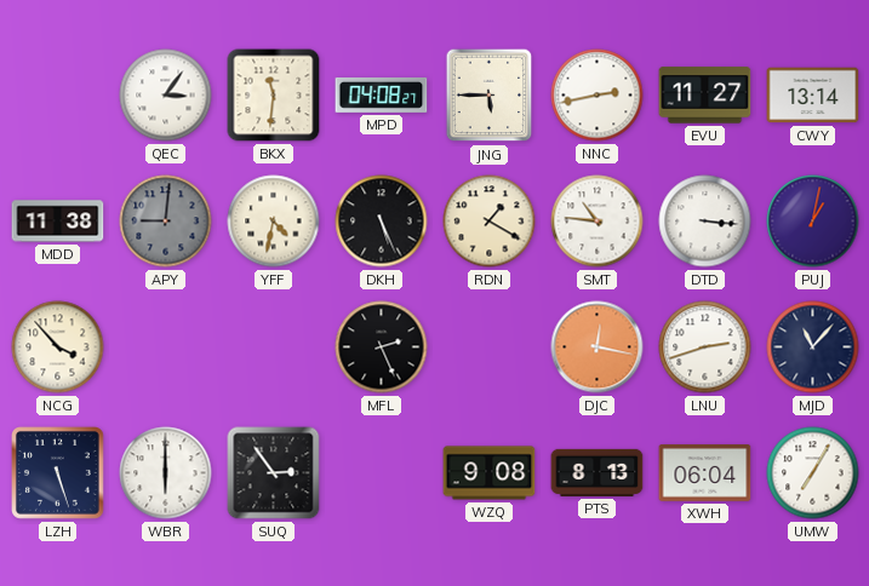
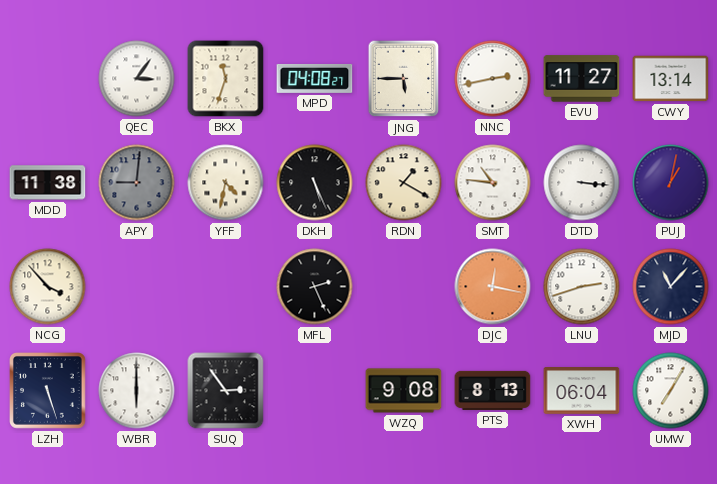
BKX: 11:31 -> 11:33 (226, 79)
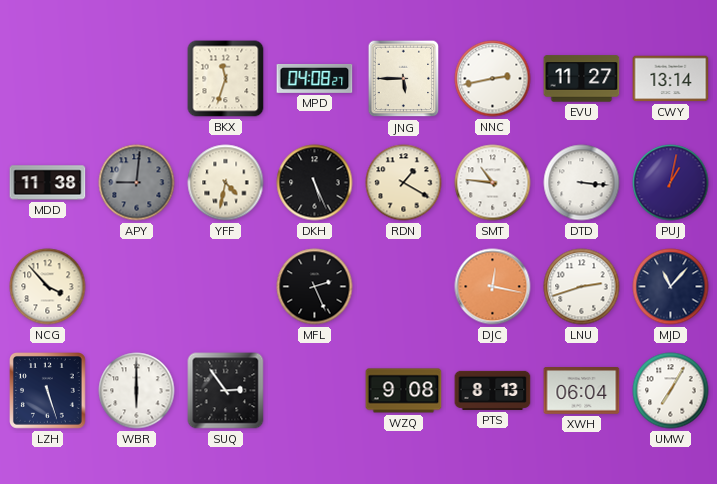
QEC: 3:06 -> none (137, 79)
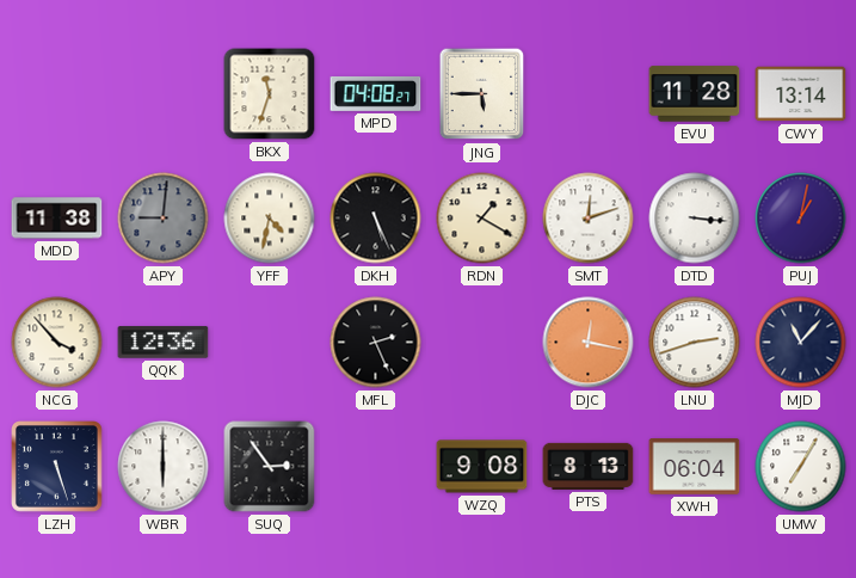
NNC: 2:43 -> none (493, 79)
EVU: 11:27 -> 11:28 (695, 94)
SMT: 10:46 -> 12:12 (589, 219)
QQK: none -> 12:36 (164, 343)
